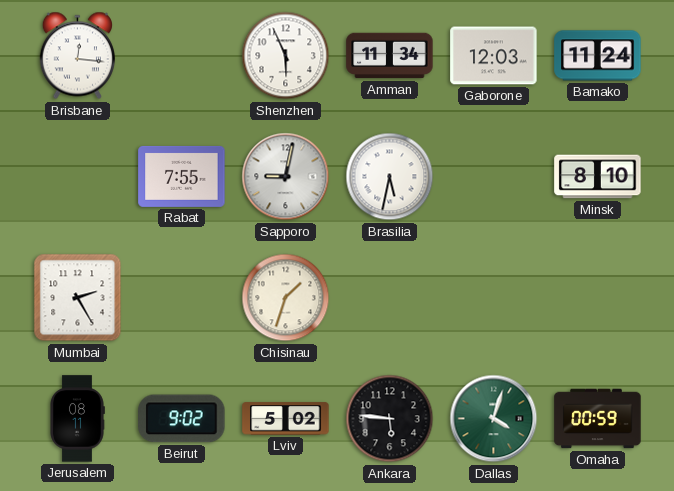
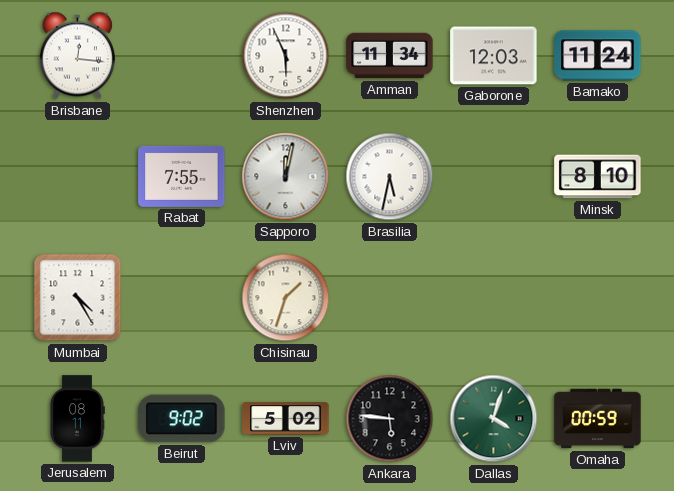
Sapporo: 9:02 -> 12:02 (286, 177)
Mumbai: 2:25 -> 4:25 (78, 298)
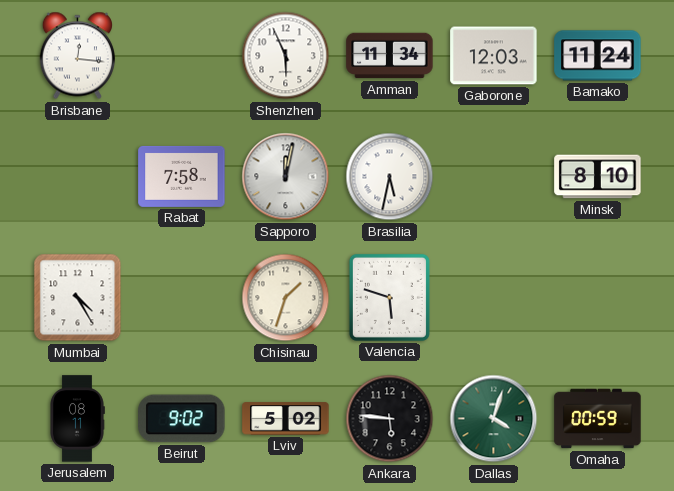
Rabat: 7:55 -> 7:58 (182, 176)
Valencia: none -> 5:48 (389, 297)
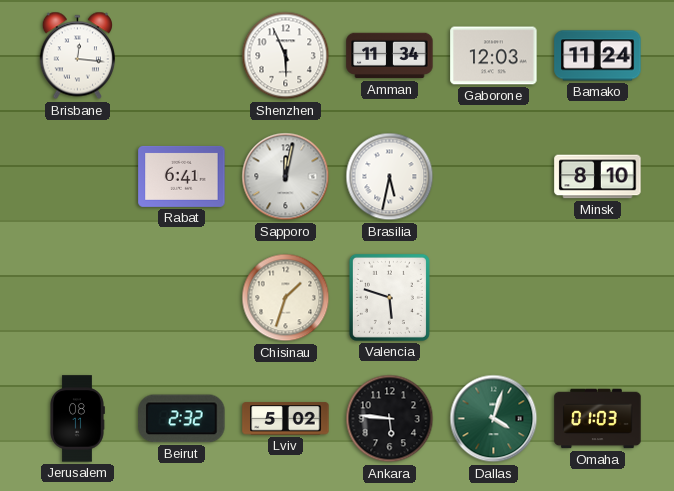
Rabat: 7:58 -> 6:41 (182, 176)
Mumbai: 4:25 -> none (78, 298)
Beirut: 9:02 -> 2:32 (182, 419)
Omaha: 00:59 -> 01:03 (598, 419)
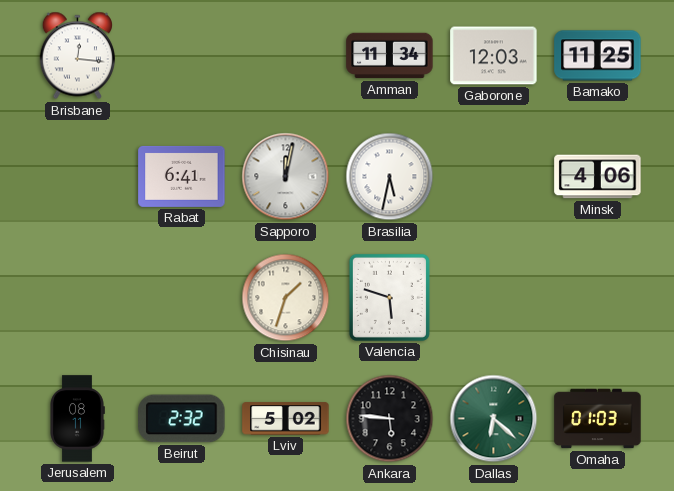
Shenzhen: 5:56 -> none (286, 56)
Bamako: 11:24 -> 11:25 (598, 56)
Minsk: 8:10 -> 4:06 (598, 177)
Dallas: 4:03 -> 6:22 (494, 419)
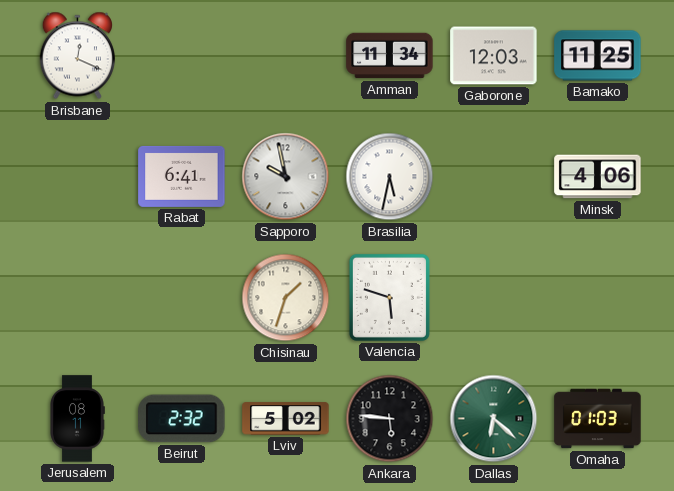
Brisbane: 12:16 -> 12:19 (77, 56)
Sapporo: 12:02 -> 9:58 (286, 177)
